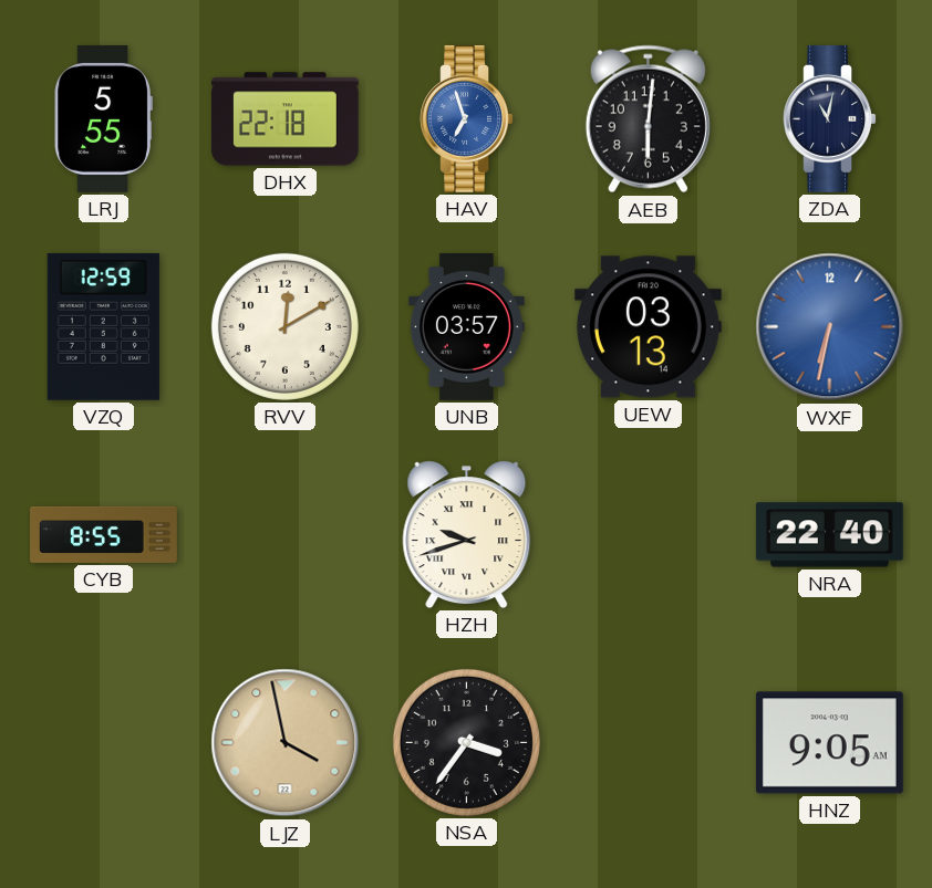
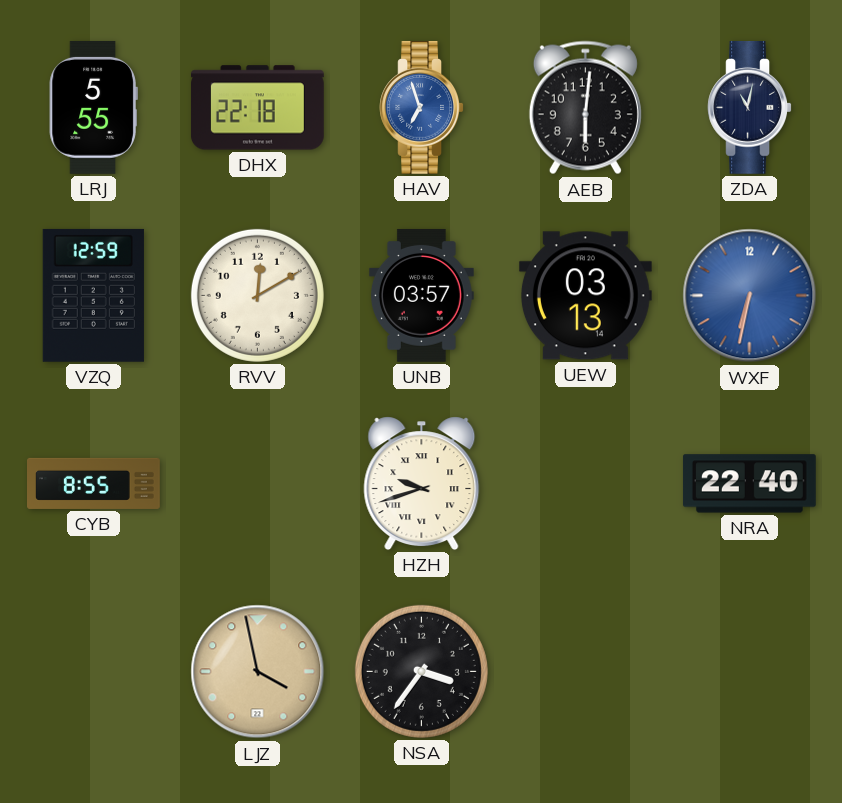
HNZ: 9:05 -> none (829, 743)
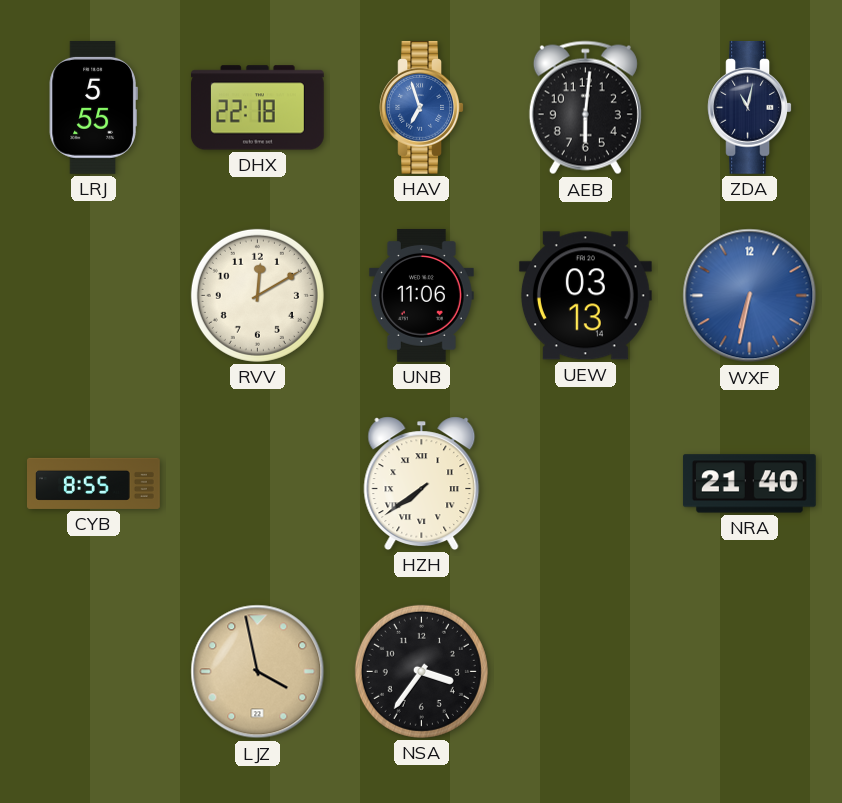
VZQ: 12:59 -> none (93, 295)
UNB: 03:57 -> 11:06 (421, 295)
HZH: 9:42 -> 7:39 (422, 483)
NRA: 22:40 -> 21:40 (749, 484)
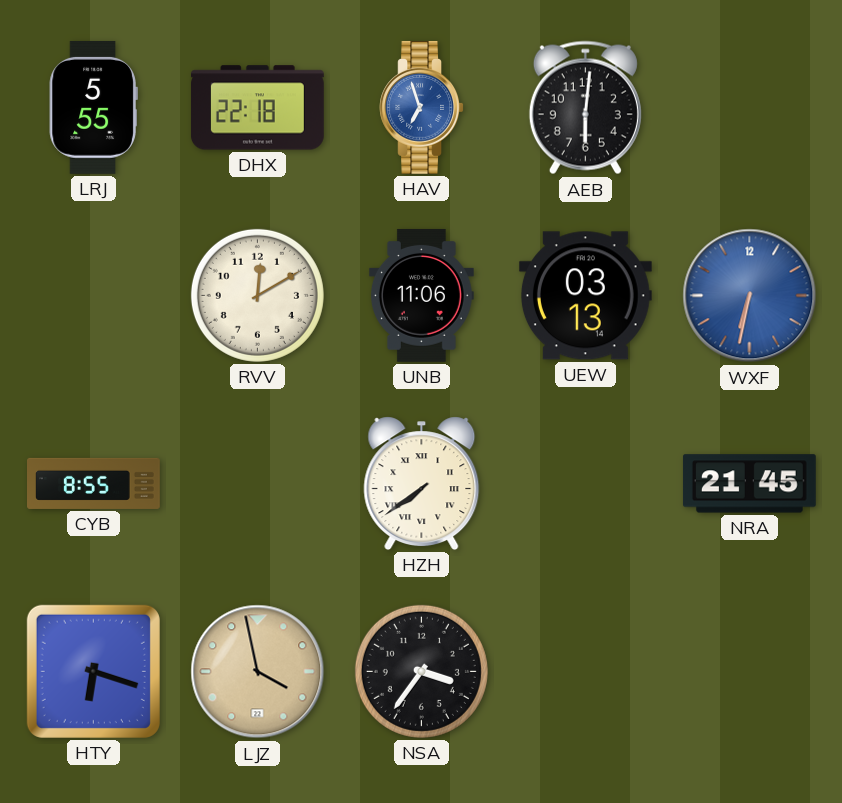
ZDA: 11:02 -> none (750, 107)
NRA: 21:40 -> 21:45 (749, 484)
HTY: none -> 6:18 (93, 671)
